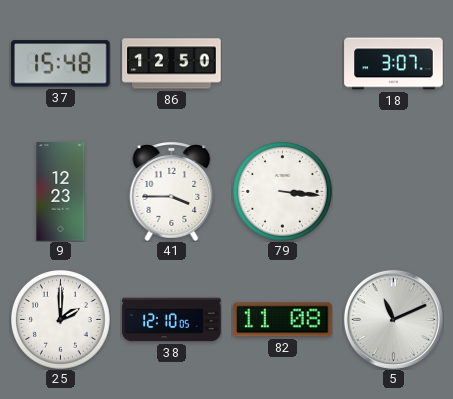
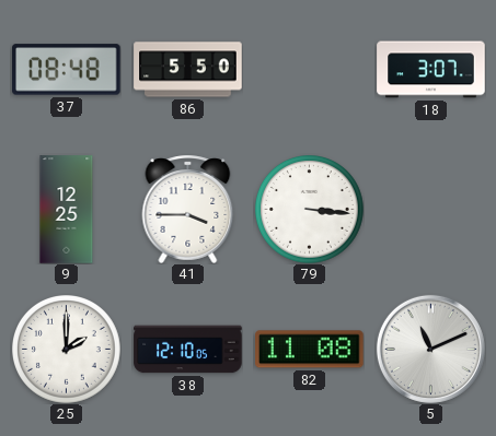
37: 15:48 -> 08:48 (67, 70)
86: 12:50 -> 5:50 (188, 70)
9: 12:23 -> 12:25 (67, 210)
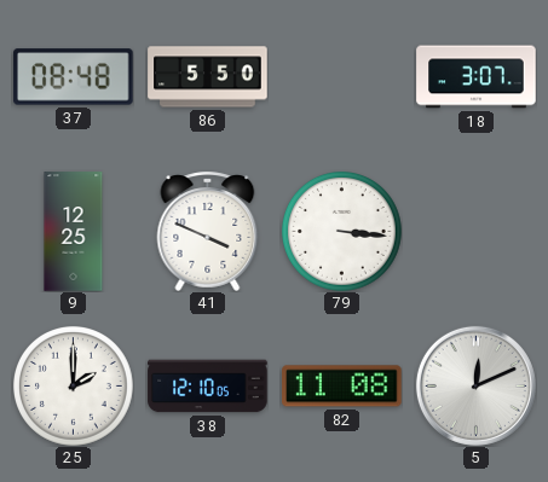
41: 3:45 -> 3:49 (208, 231)
5: 11:11 -> 12:11 (475, 385)
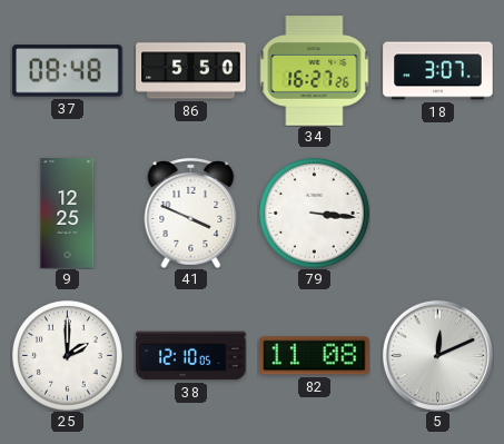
34: none -> 16:27 (315, 71)
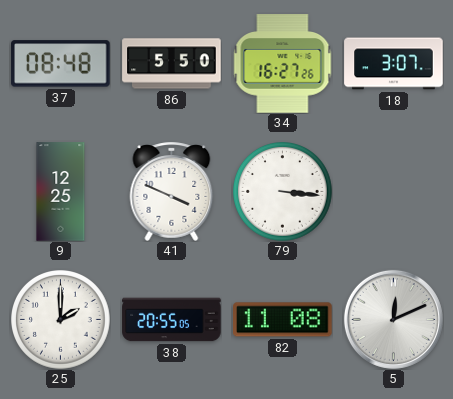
38: 12:10 -> 20:55 (172, 320)
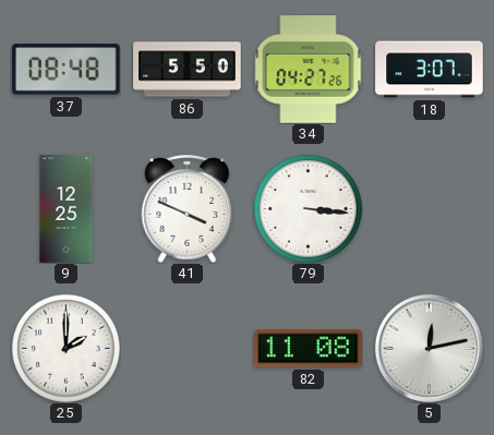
34: 16:27 -> 04:27 (309, 70)
38: 20:55 -> none (172, 320)
5: 12:11 -> 12:13 (429, 348)
